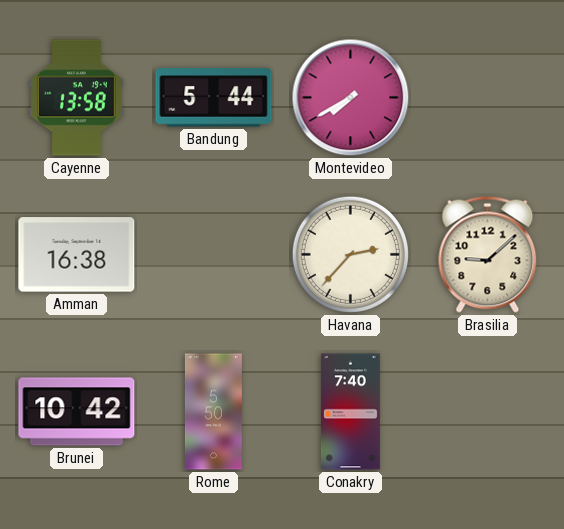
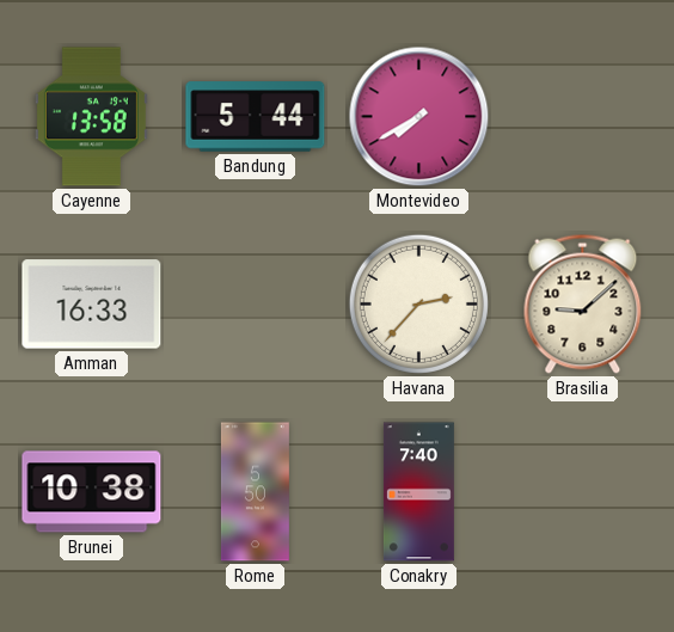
Amman: 16:38 -> 16:33 (92, 305)
Brunei: 10:42 -> 10:38 (92, 492)
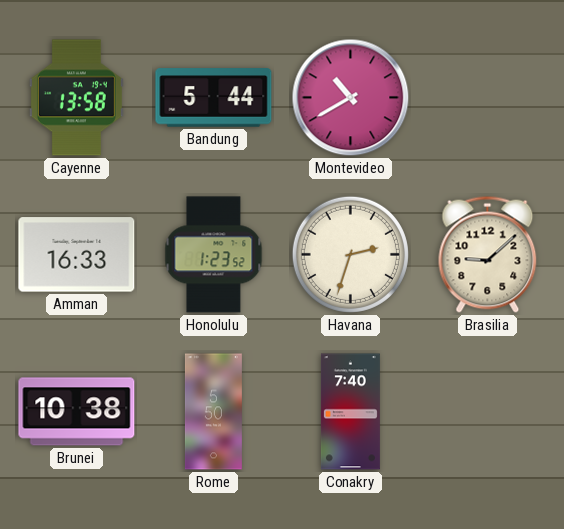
Montevideo: 7:40 -> 10:40 (351, 98)
Honolulu: none -> 1:23 (214, 255)
Havana: 2:37 -> 2:33 (350, 254)
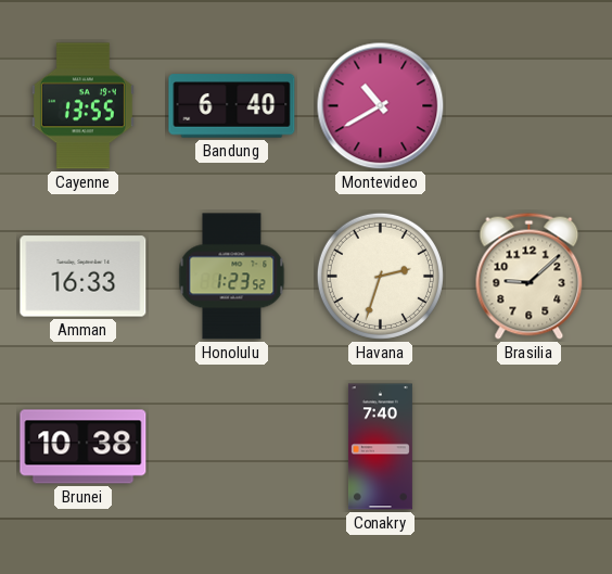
Cayenne: 13:58 -> 13:55 (82, 106)
Bandung: 5:44 -> 6:40 (232, 106)
Rome: 5:50 -> none (213, 412)
